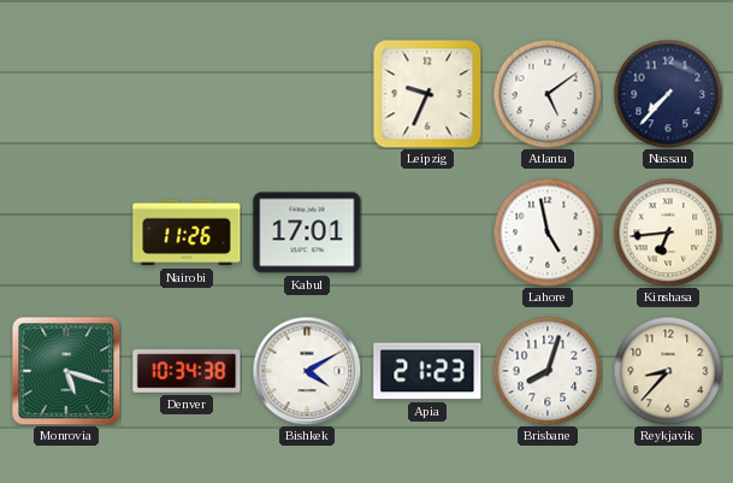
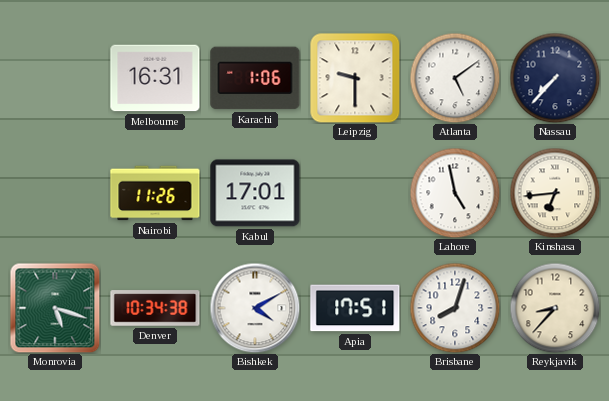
Melbourne: none -> 16:31 (155, 78)
Karachi: none -> 1:06 (255, 78)
Leipzig: 9:34 -> 9:30 (355, 78)
Apia: 21:23 -> 17:51 (355, 308)
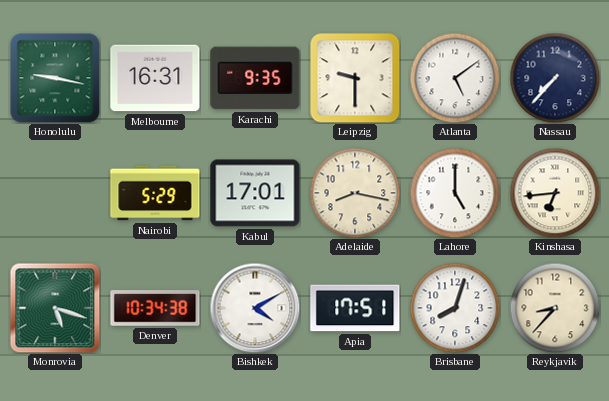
Honolulu: none -> 9:17 (55, 78)
Karachi: 1:06 -> 9:35 (255, 78)
Nairobi: 11:26 -> 5:29 (155, 193)
Adelaide: none -> 8:17 (355, 193)
Lahore: 4:58 -> 5:00 (455, 193)
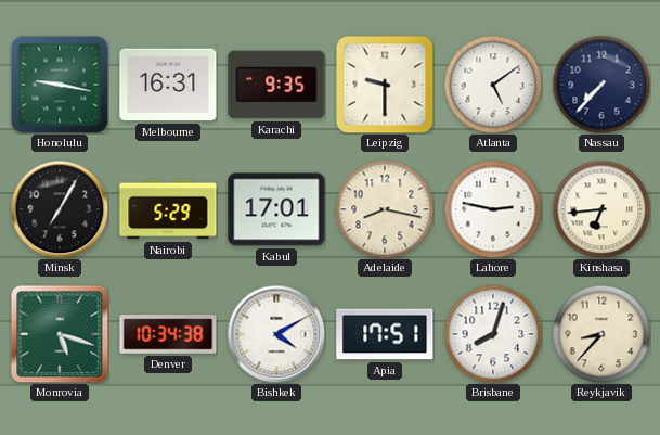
Minsk: none -> 7:05 (60, 209)
Lahore: 5:00 -> 2:47 (493, 209)
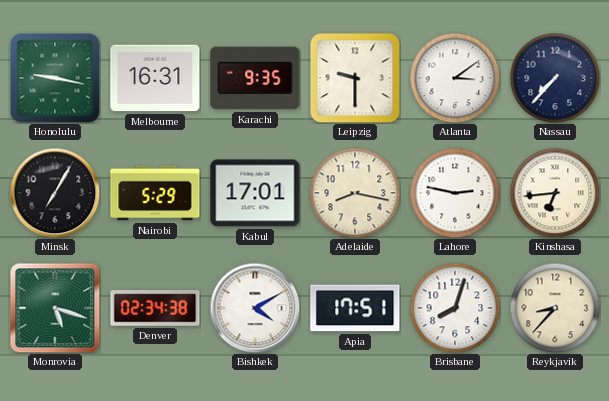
Atlanta: 5:09 -> 3:09 (455, 78)
Denver: 10:34 -> 02:34 (155, 308)
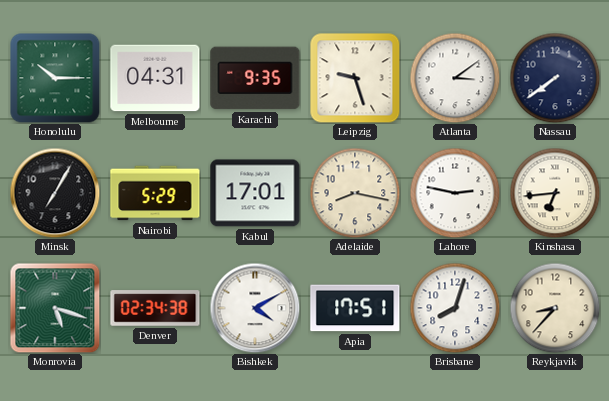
Honolulu: 9:17 -> 10:15 (55, 78)
Melbourne: 16:31 -> 04:31 (155, 78)
Leipzig: 9:30 -> 9:27 (355, 78)
Nassau: 7:37 -> 7:39 (555, 78)
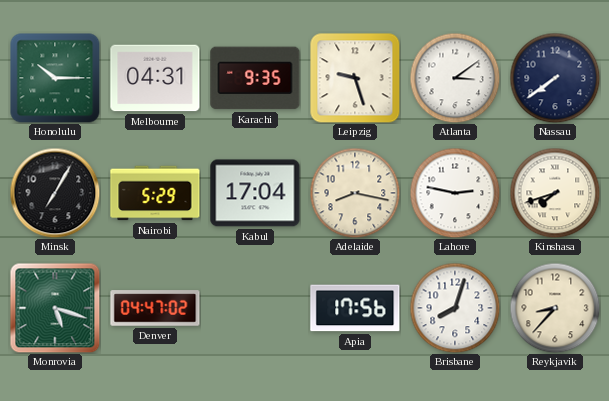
Kabul: 17:01 -> 17:04 (255, 193)
Kinshasa: 6:44 -> 7:42 (555, 193)
Denver: 02:34 -> 04:47 (155, 308)
Bishkek: 4:10 -> none (255, 308)
Apia: 17:51 -> 17:56 (355, 308)
